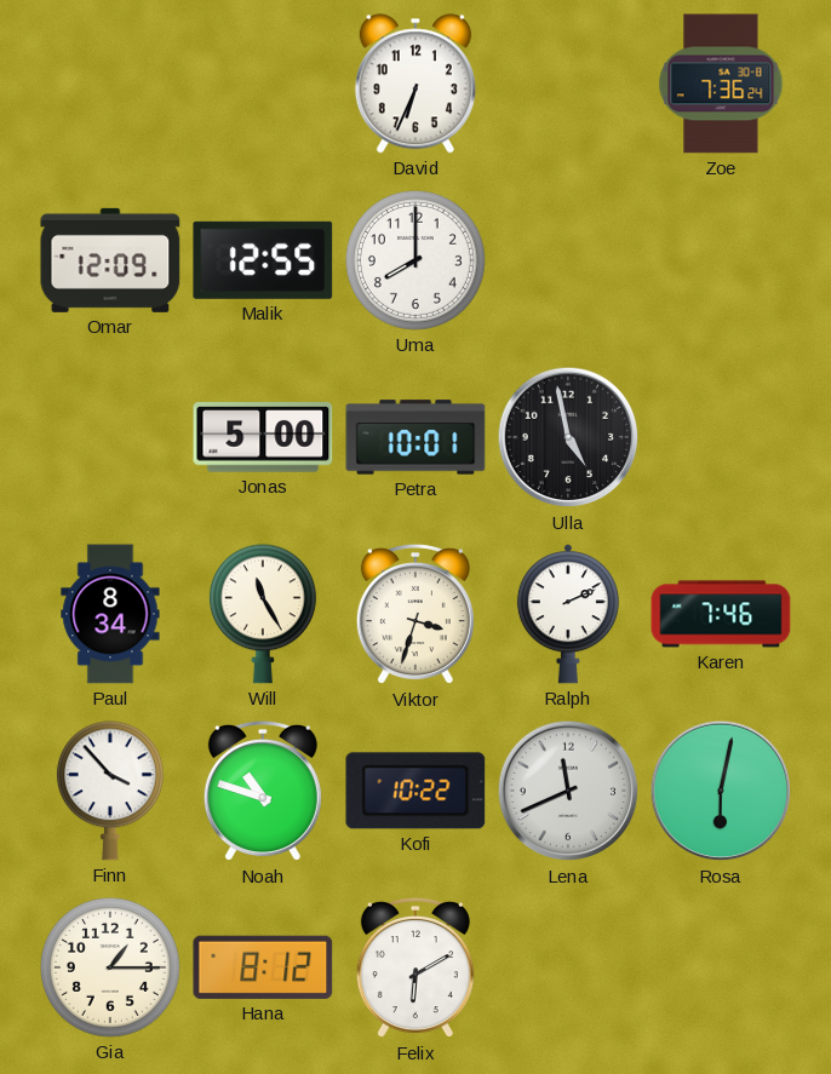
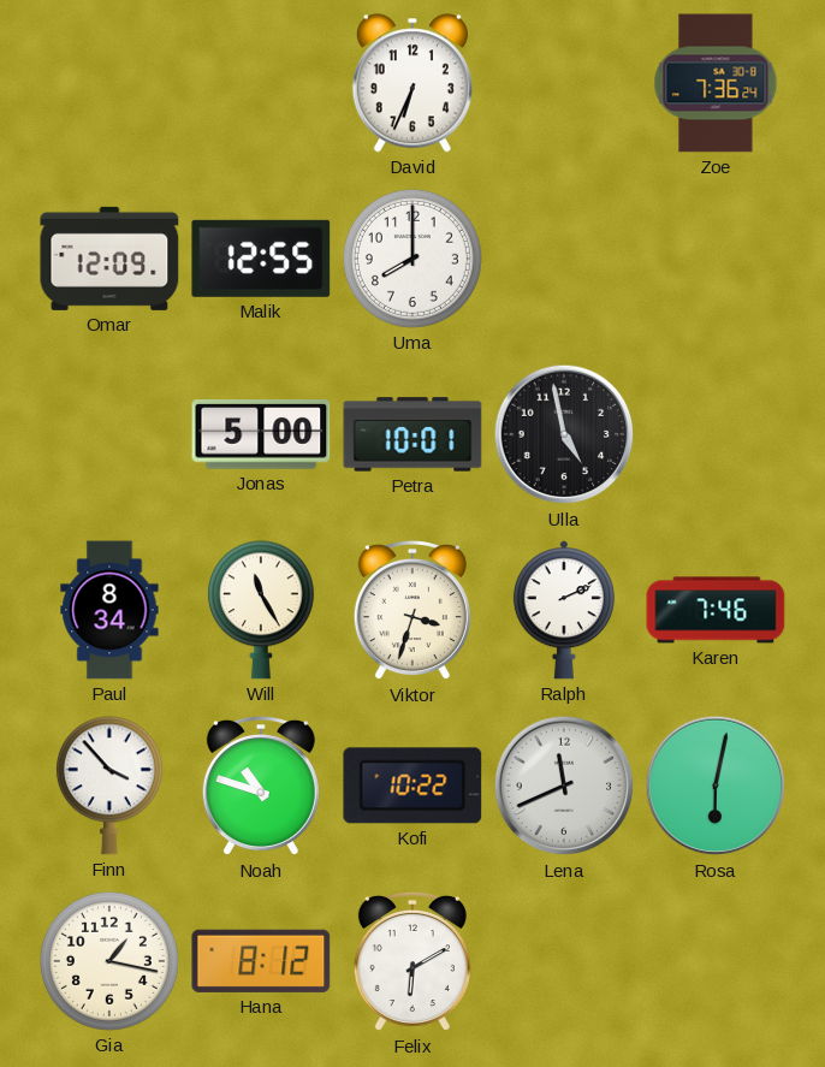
Gia: 1:15 -> 1:17 (109, 961)
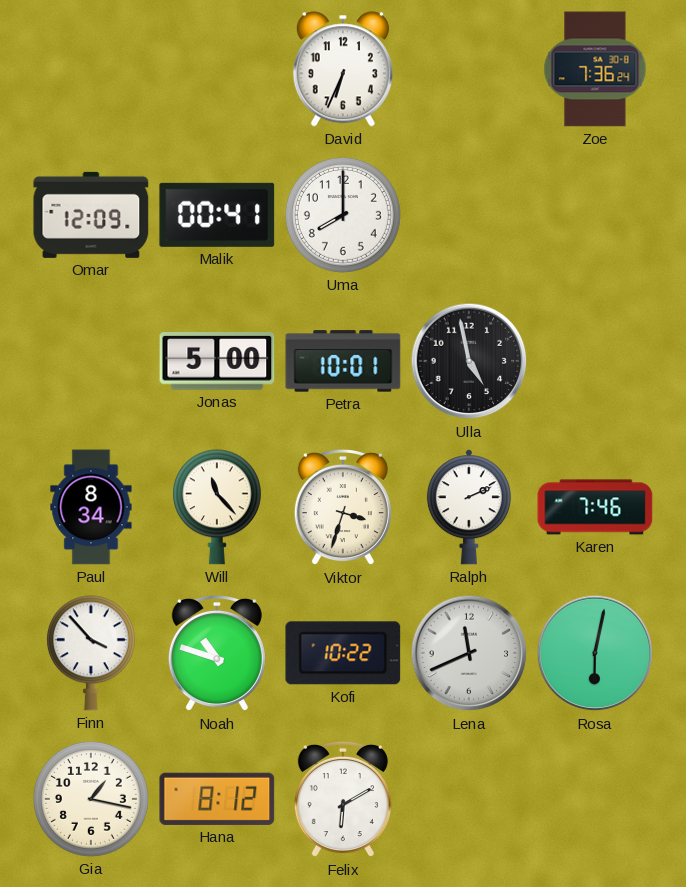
Malik: 12:55 -> 00:41 (217, 215)
Will: 11:25 -> 11:23 (217, 507)
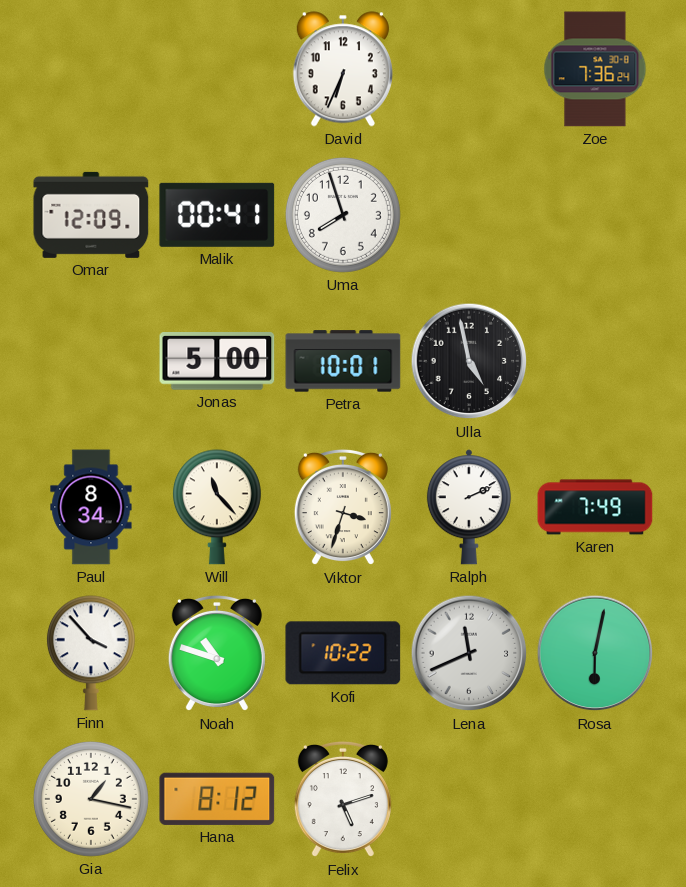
Uma: 8:00 -> 7:57 (343, 215)
Karen: 7:46 -> 7:49 (595, 507)
Felix: 6:10 -> 5:12 (343, 799)
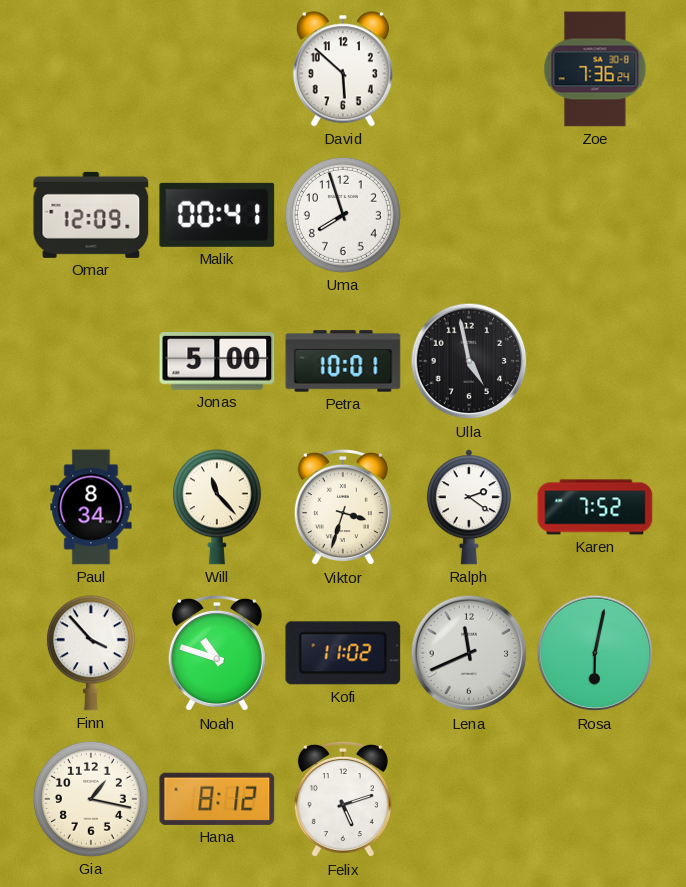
David: 6:34 -> 5:52 (343, 69)
Ralph: 2:11 -> 2:21 (469, 507)
Karen: 7:49 -> 7:52 (595, 507)
Kofi: 10:22 -> 11:02 (343, 653)
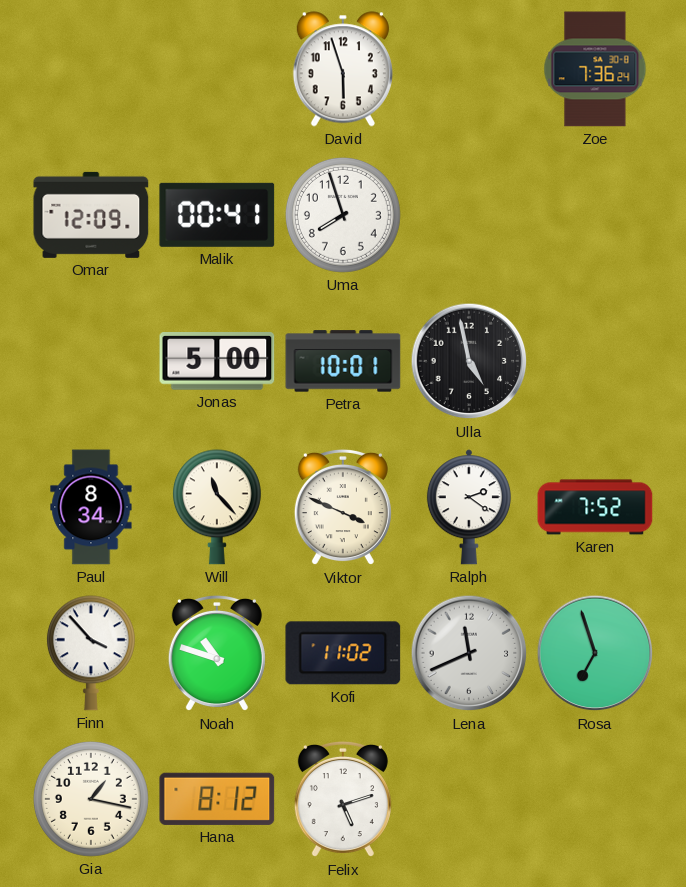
David: 5:52 -> 5:57 (343, 69)
Viktor: 3:33 -> 3:49 (343, 507)
Rosa: 6:02 -> 6:57 (595, 653)
